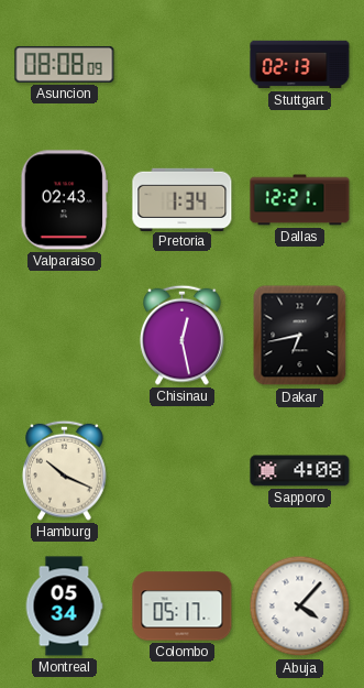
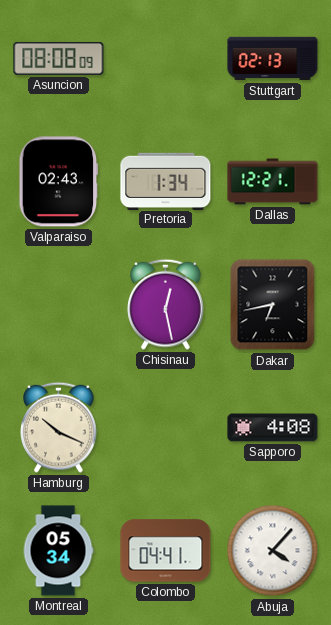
Colombo: 05:17 -> 04:41 (166, 551)
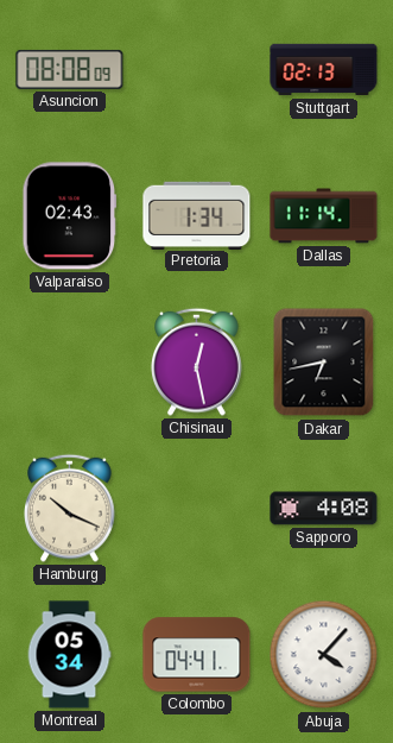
Dallas: 12:21 -> 11:14 (324, 216)
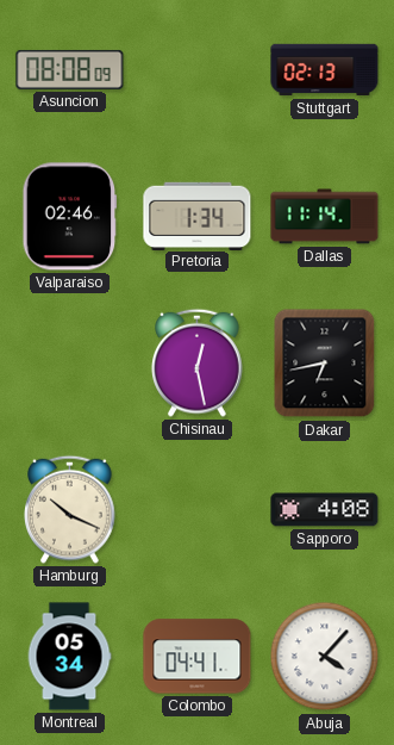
Valparaiso: 02:43 -> 02:46 (70, 217)
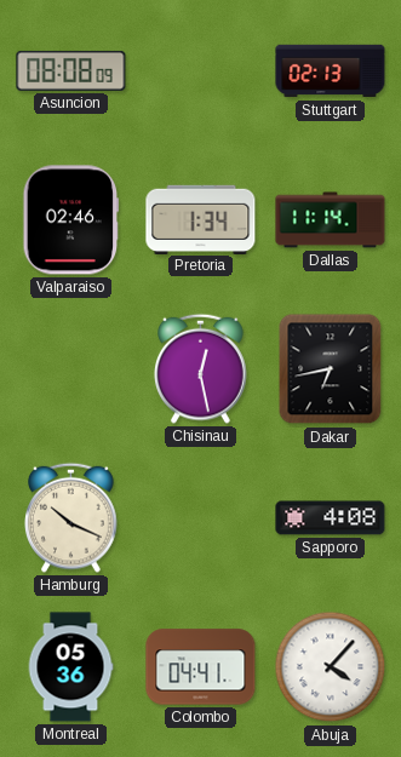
Montreal: 05:34 -> 05:36 (70, 667)
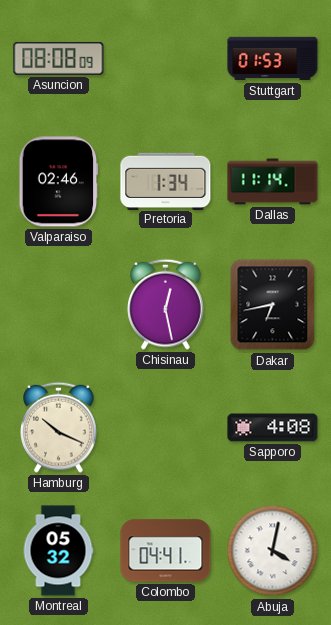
Stuttgart: 02:13 -> 01:53 (273, 59)
Montreal: 05:36 -> 05:32 (58, 551)
Abuja: 4:07 -> 4:02 (273, 551)
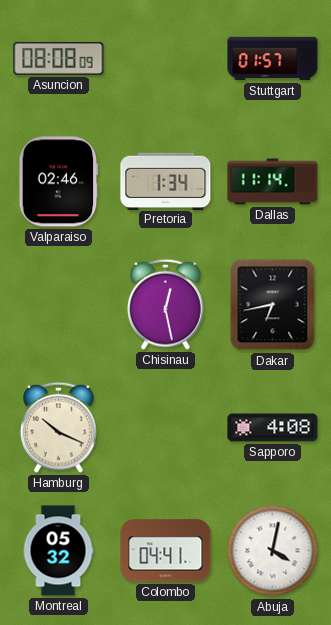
Stuttgart: 01:53 -> 01:57 (273, 59)
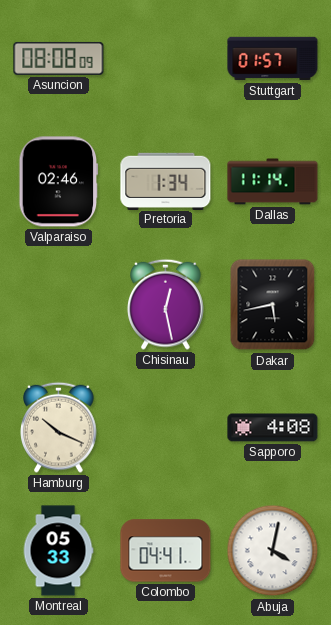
Dakar: 6:43 -> 5:43 (273, 305)
Montreal: 05:32 -> 05:33 (58, 551)
